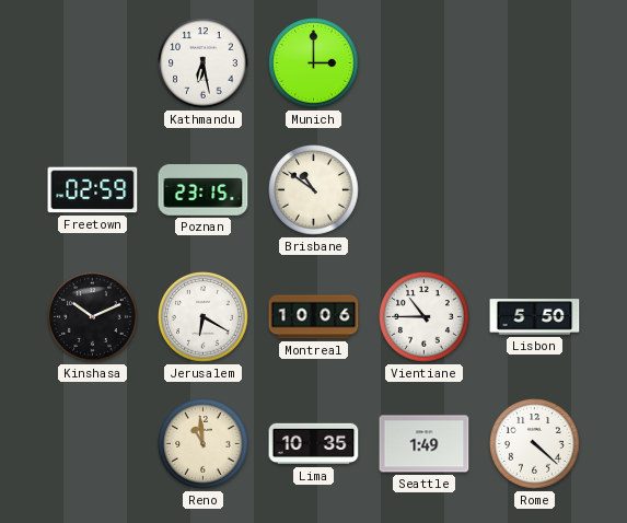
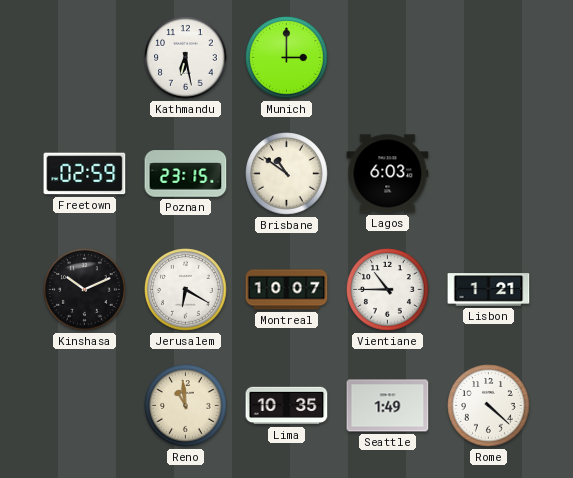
Lagos: none -> 6:03 (388, 174)
Montreal: 10:06 -> 10:07 (287, 290)
Lisbon: 5:50 -> 1:21 (489, 290)
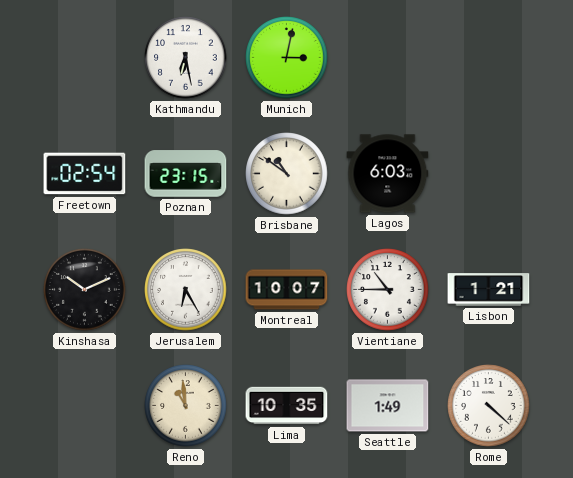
Munich: 3:00 -> 3:02 (287, 58)
Freetown: 02:59 -> 02:54 (85, 174)
Jerusalem: 6:20 -> 6:25 (186, 290)
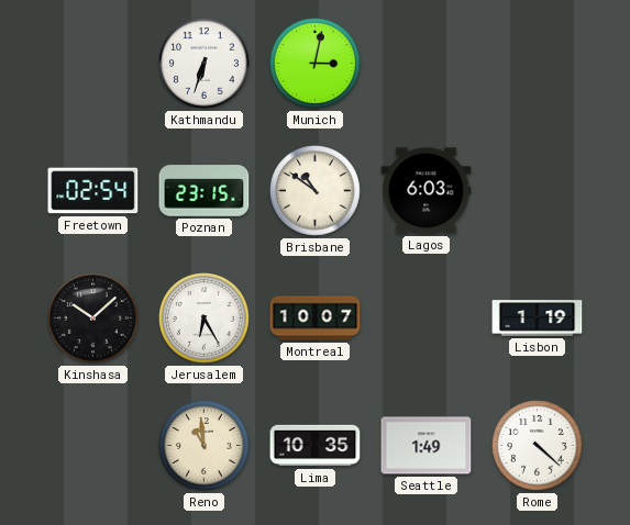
Kathmandu: 6:28 -> 6:33 (205, 64)
Kinshasa: 10:11 -> 10:08 (93, 319)
Vientiane: 10:45 -> none (388, 290)
Lisbon: 1:21 -> 1:19 (538, 319)
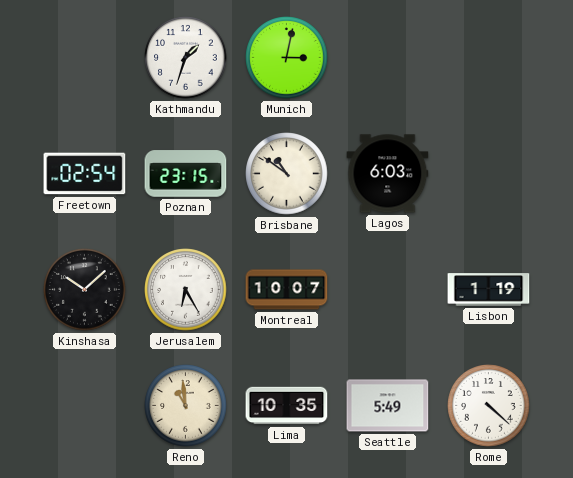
Kathmandu: 6:33 -> 1:33 (186, 58)
Seattle: 1:49 -> 5:49 (388, 406)
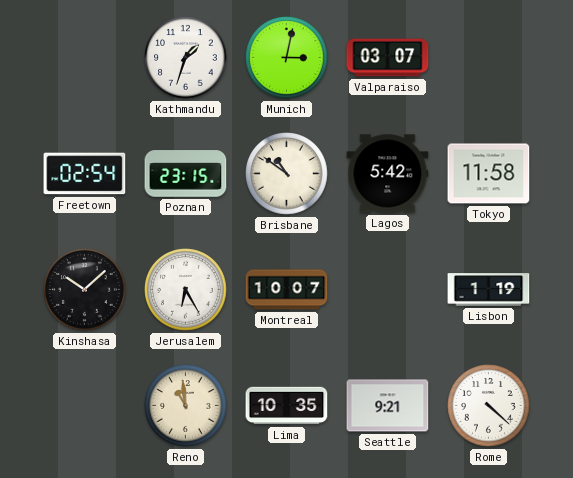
Valparaiso: none -> 03:07 (388, 58)
Lagos: 6:03 -> 5:42 (388, 174)
Tokyo: none -> 11:58 (489, 174)
Seattle: 5:49 -> 9:21 (388, 406)
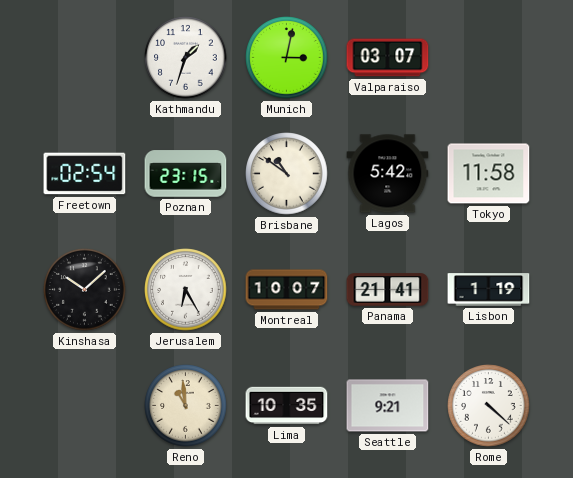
Panama: none -> 21:41 (388, 290)
